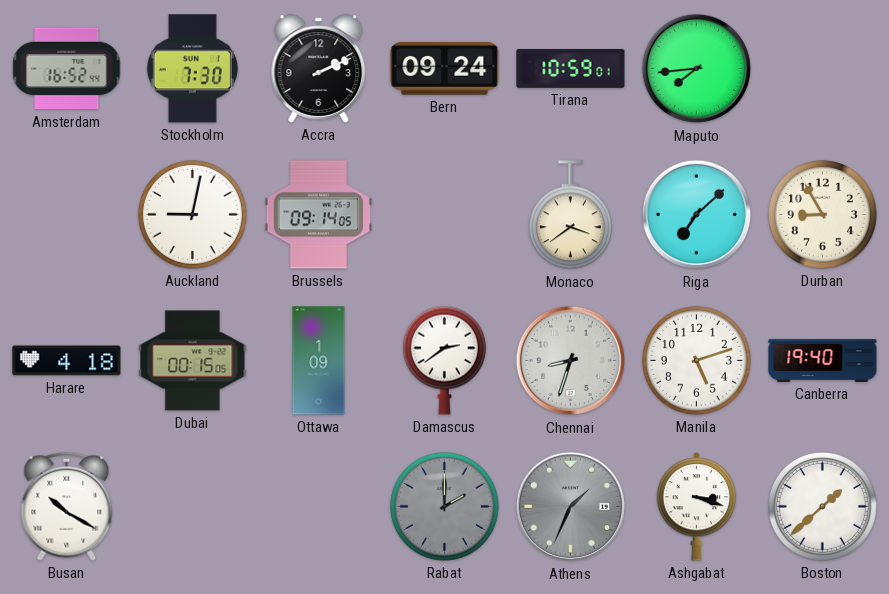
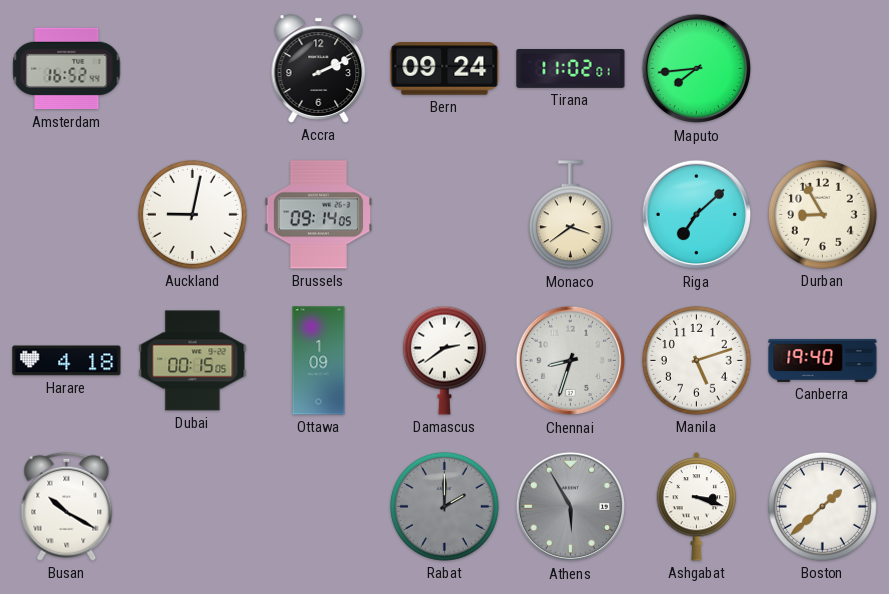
Stockholm: 7:30 -> none (192, 69)
Tirana: 10:59 -> 11:02 (571, 69)
Athens: 1:34 -> 5:55 (571, 507)
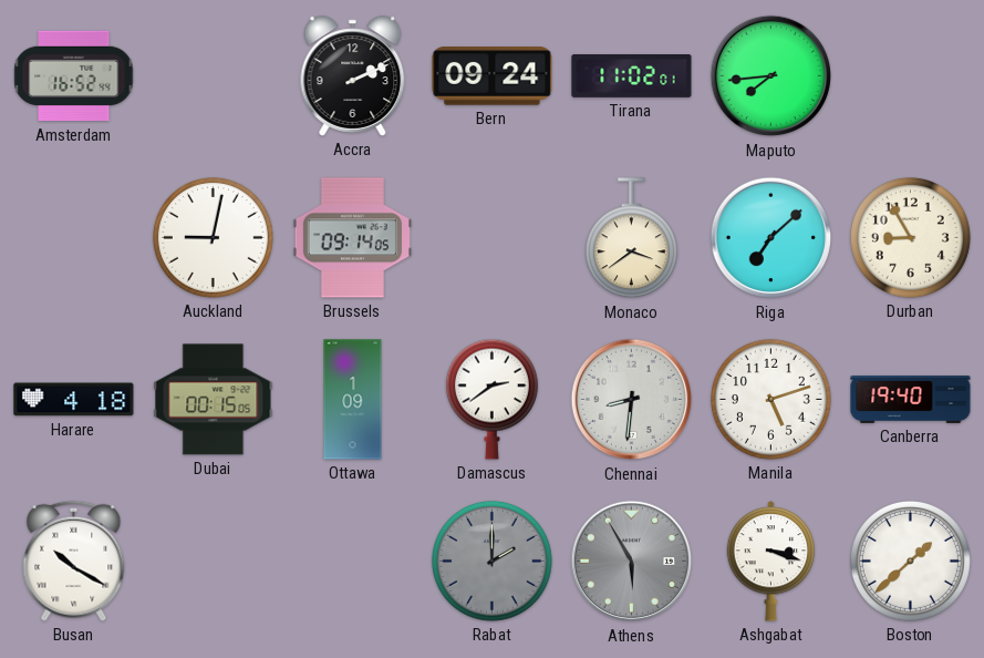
Chennai: 8:33 -> 8:31 (632, 400)
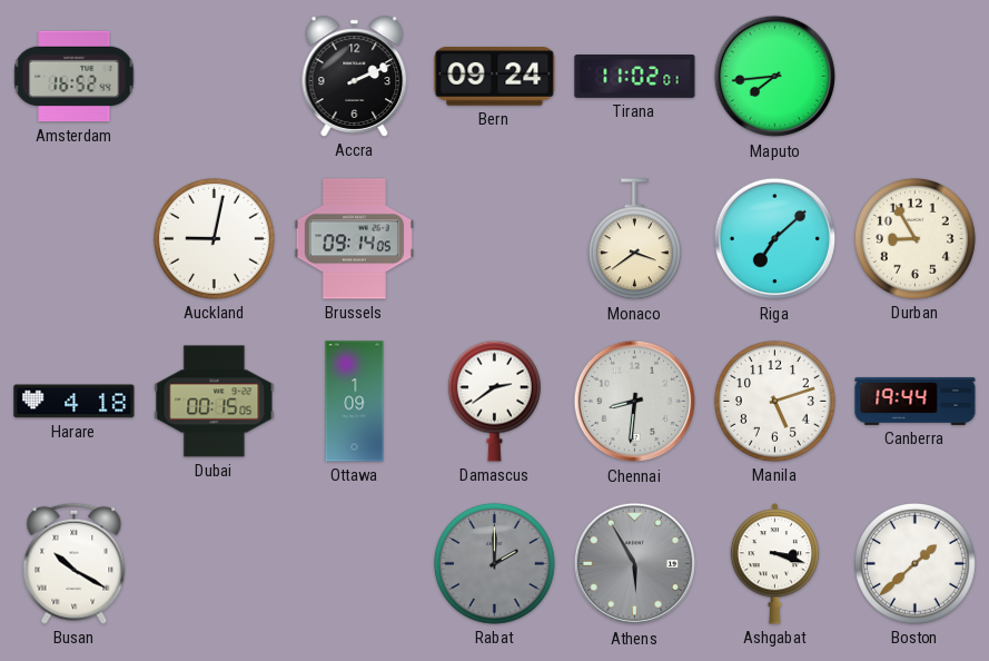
Canberra: 19:40 -> 19:44 (916, 402)
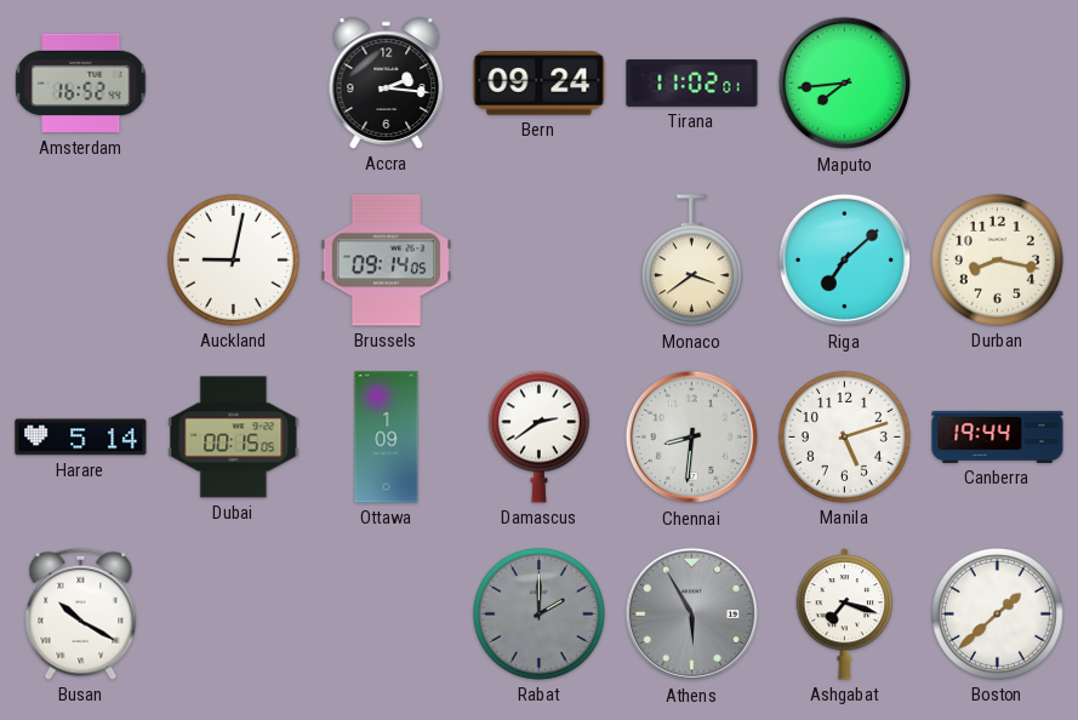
Accra: 2:11 -> 2:16 (387, 84)
Durban: 8:55 -> 8:17 (997, 259)
Harare: 4:18 -> 5:14 (81, 438)
Ashgabat: 3:18 -> 7:18 (845, 615)
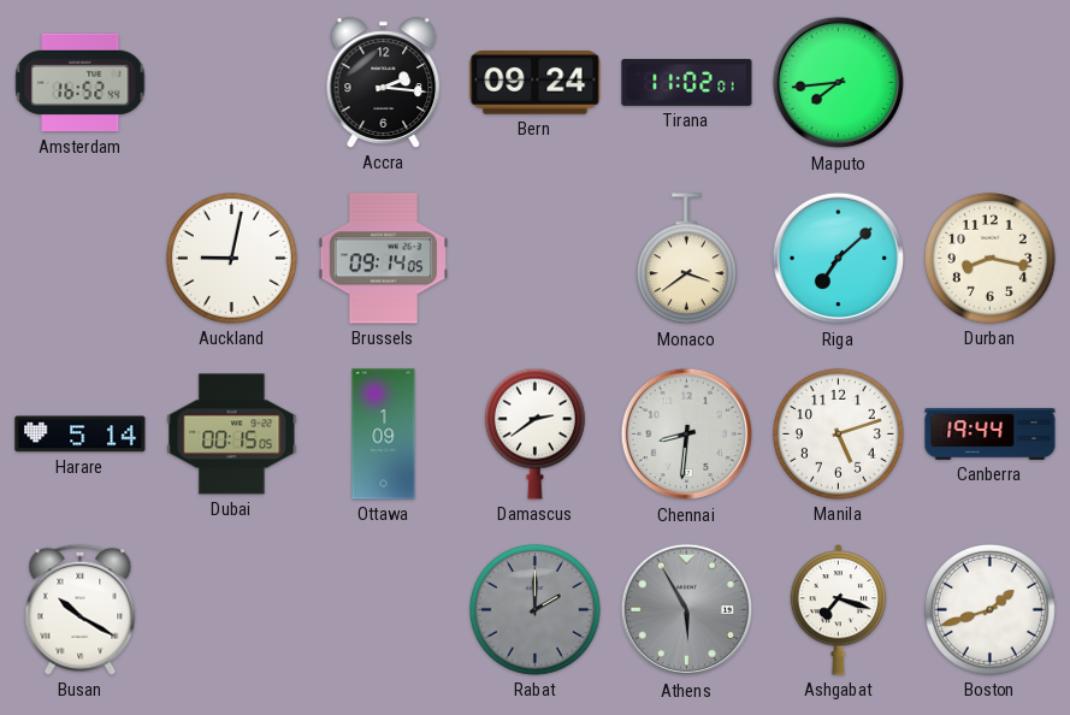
Boston: 1:38 -> 1:42 (989, 609)
